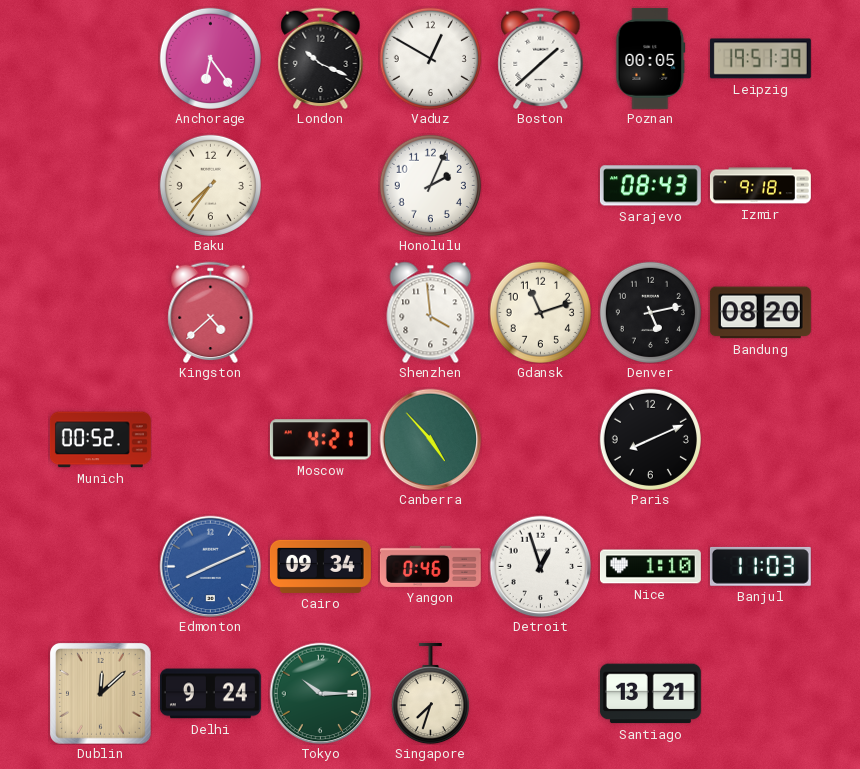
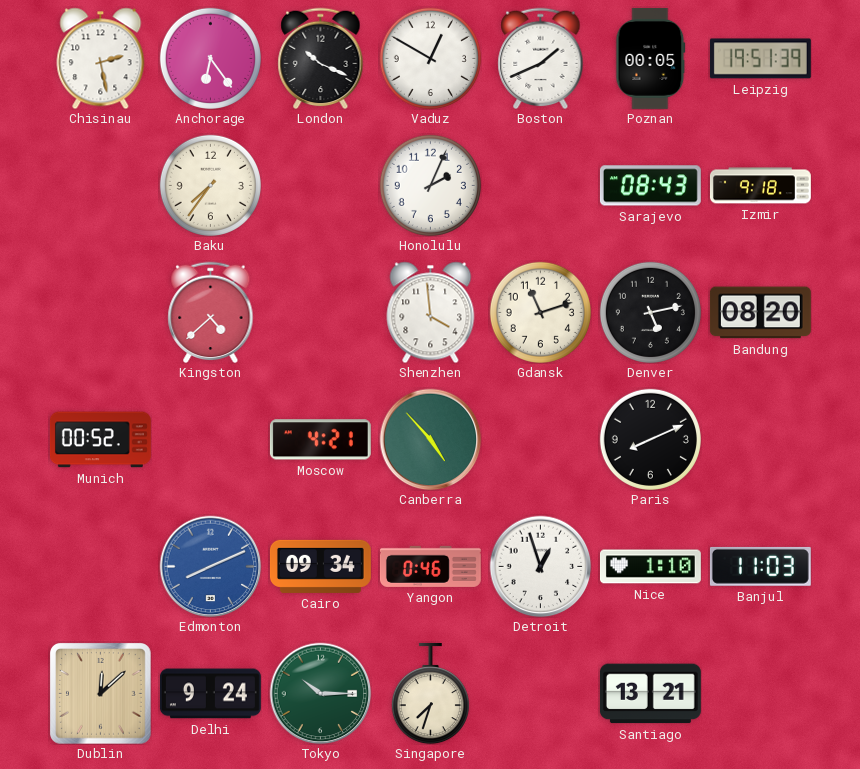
Chisinau: none -> 2:28 (101, 58)
Boston: 1:38 -> 1:41 (541, 58)
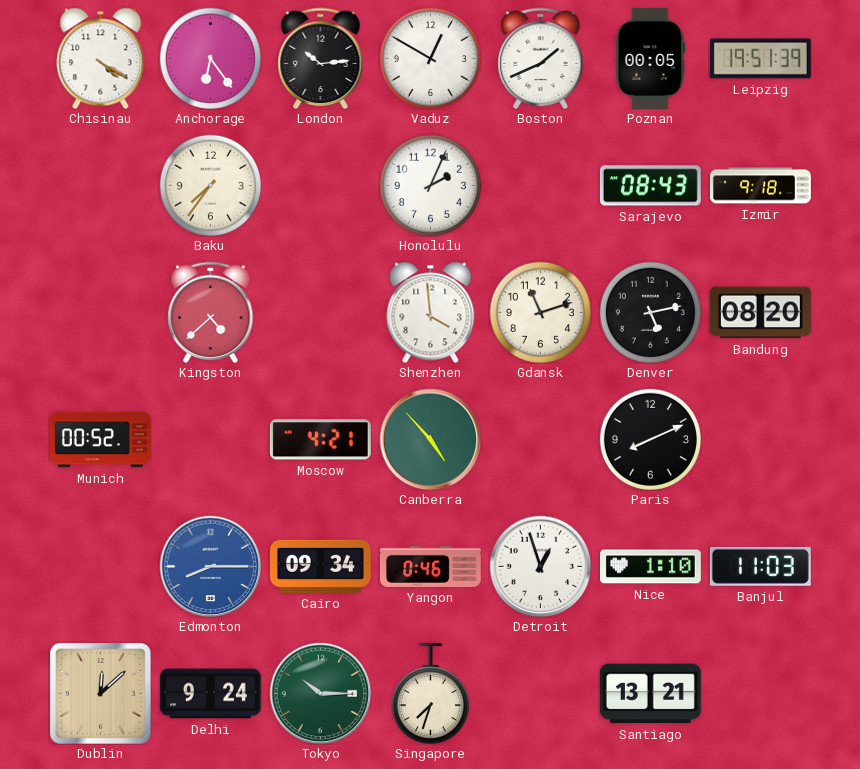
Chisinau: 2:28 -> 4:20 (101, 58)
London: 10:19 -> 10:14 (321, 58)
Edmonton: 8:11 -> 8:15 (210, 566)
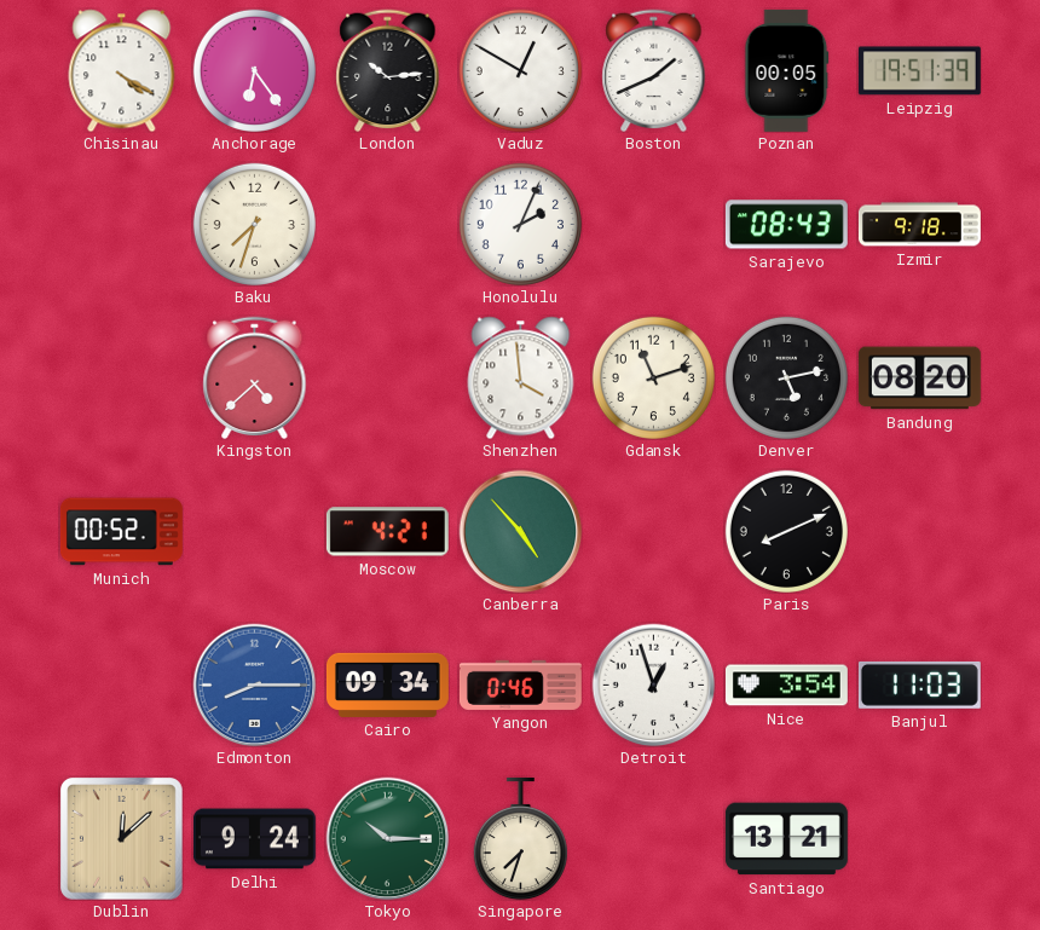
Baku: 7:36 -> 7:33 (254, 224)
Nice: 1:10 -> 3:54 (786, 686)
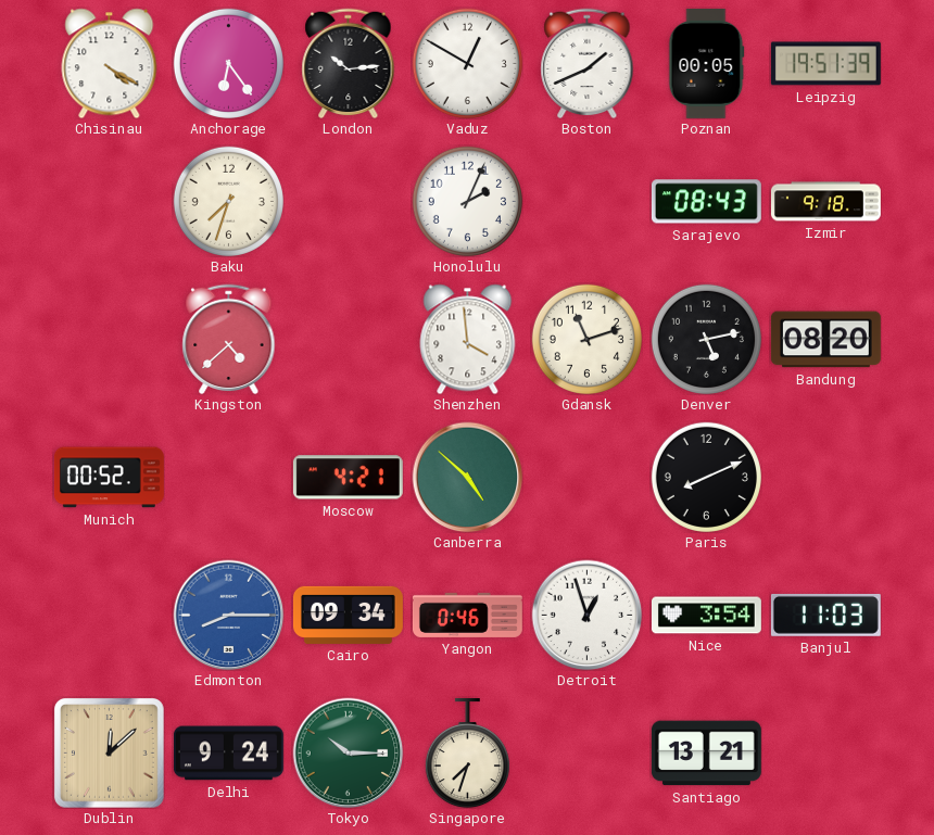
Canberra: 4:53 -> 4:52 (467, 477)
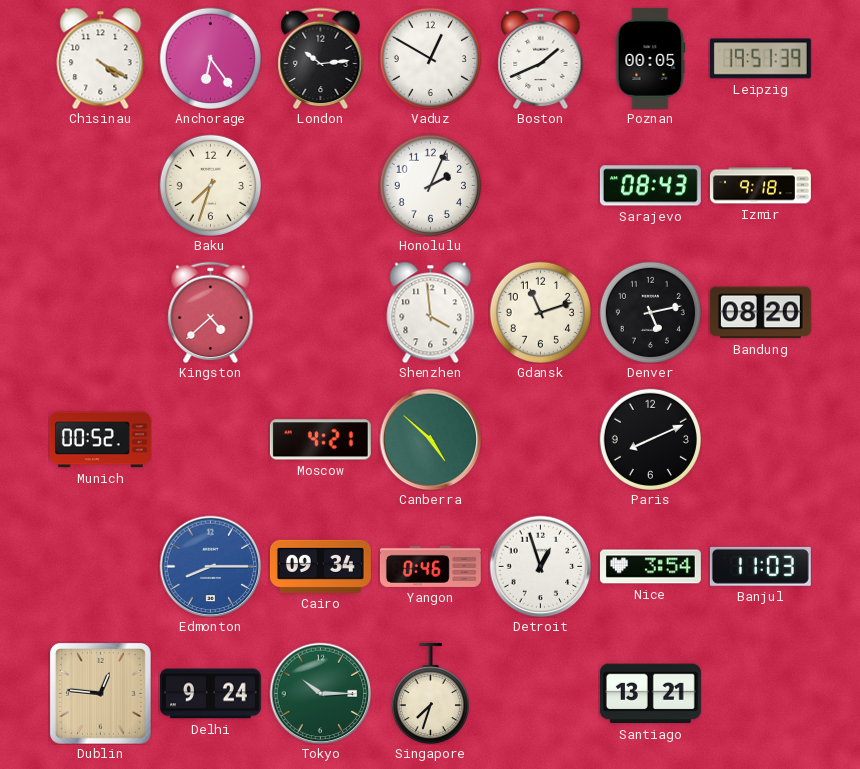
Dublin: 12:08 -> 12:46 (101, 694)
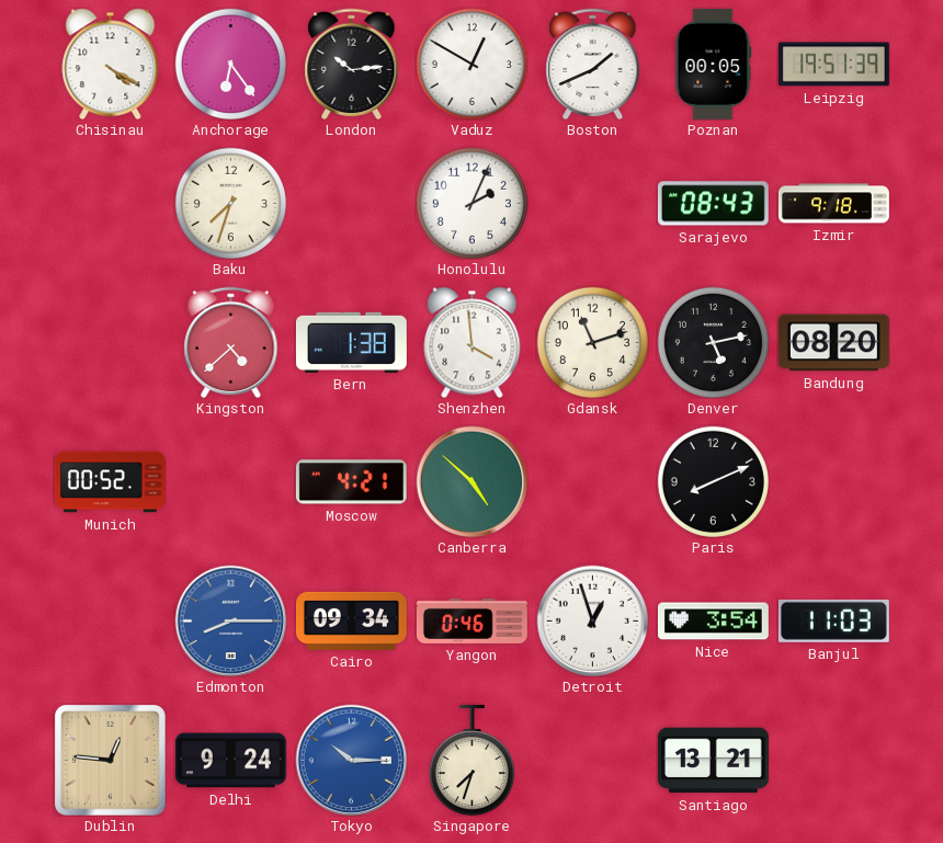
Bern: none -> 1:38 (351, 342)
Tokyo dial: green -> blue (351, 760)
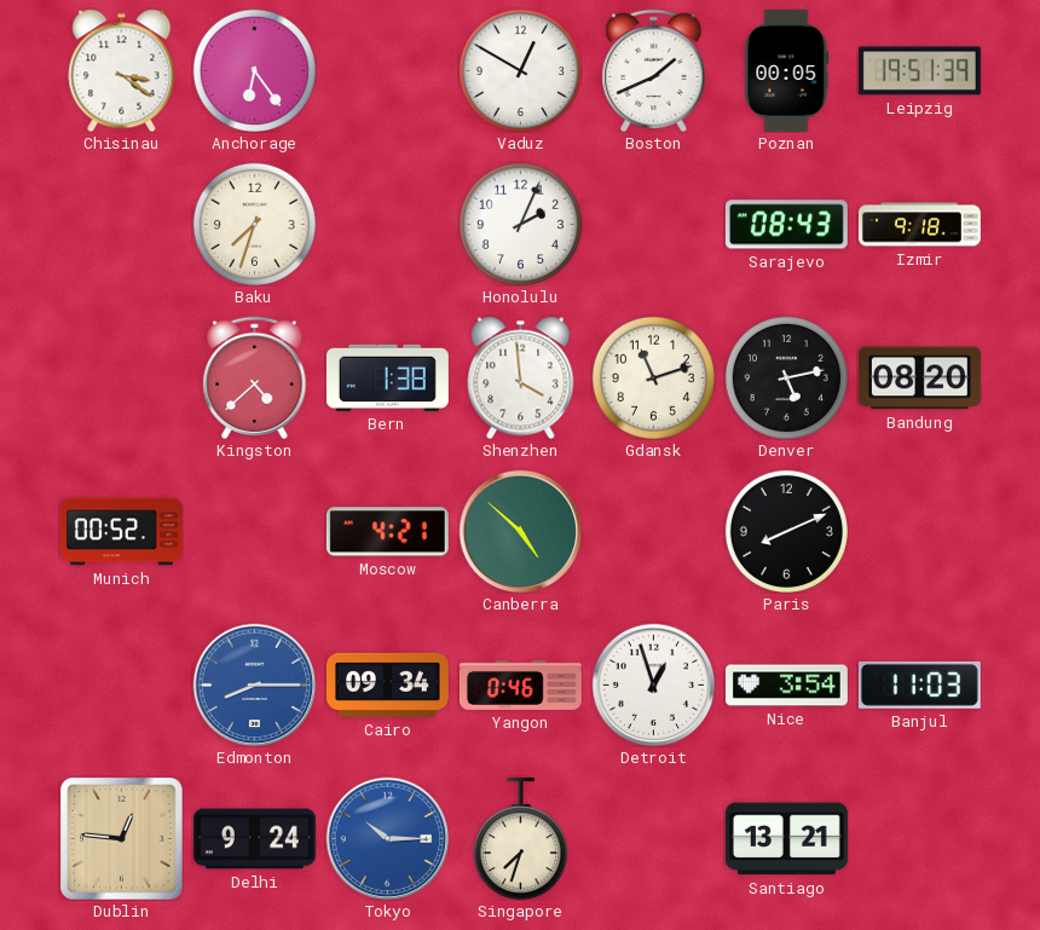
Chisinau: 4:20 -> 3:21 (122, 70)
London: 10:14 -> none (352, 64)
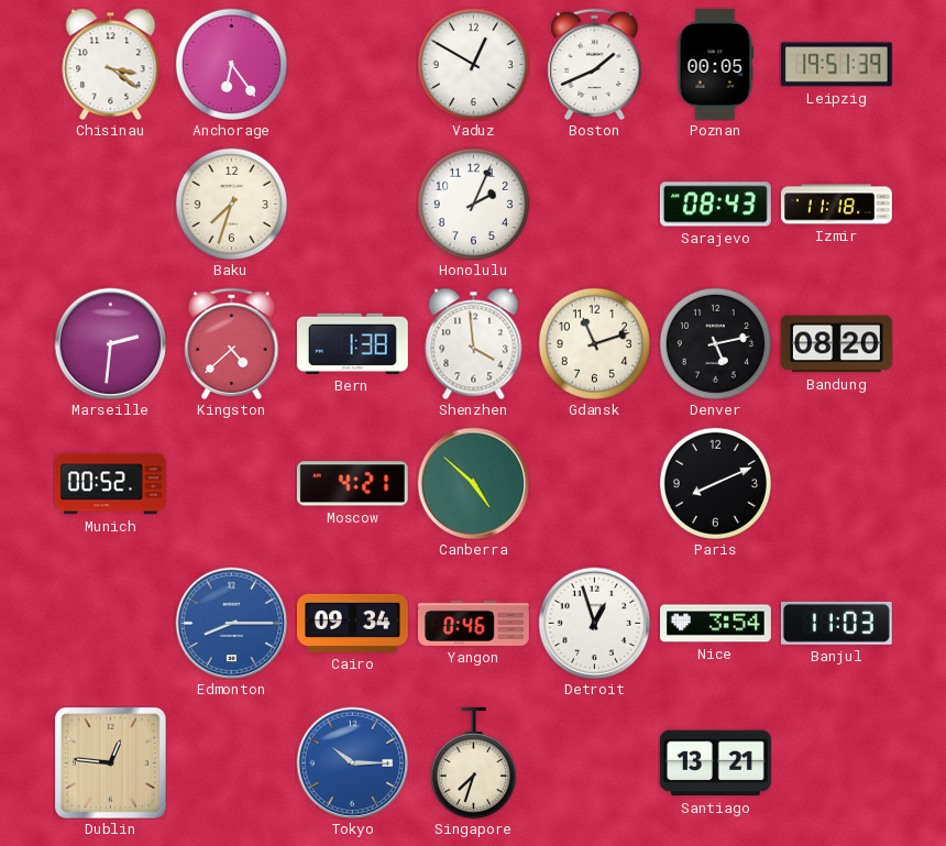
Izmir: 9:18 -> 11:18 (836, 205)
Marseille: none -> 2:31 (110, 343)
Delhi: 9:24 -> none (254, 839)
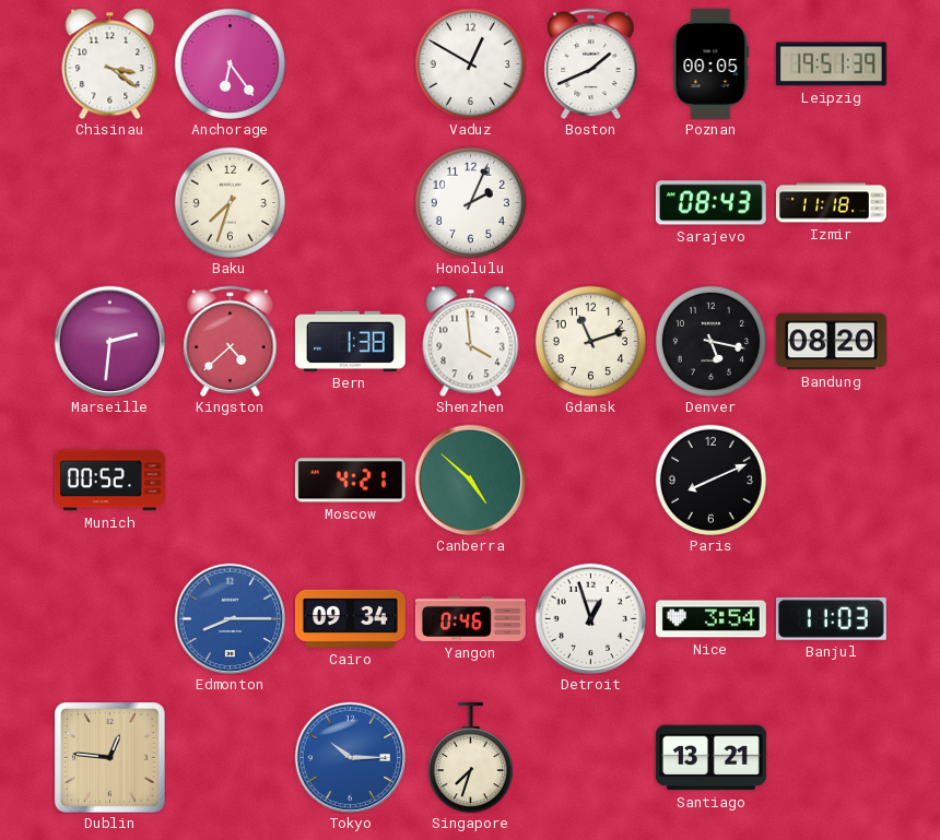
Denver: 5:13 -> 5:17 (710, 341)
